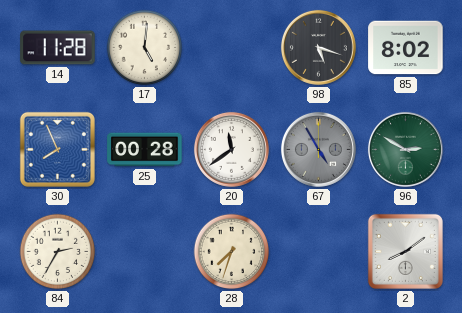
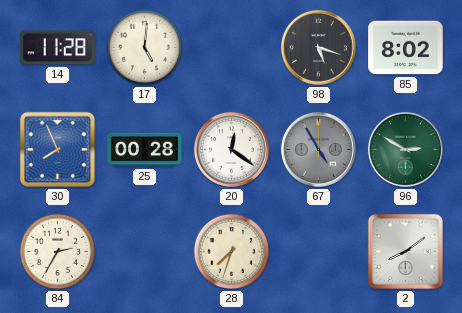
20: 11:39 -> 12:21 (231, 149)
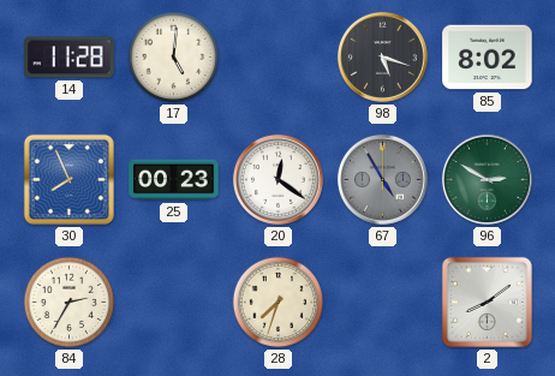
25: 00:28 -> 00:23 (174, 180)
